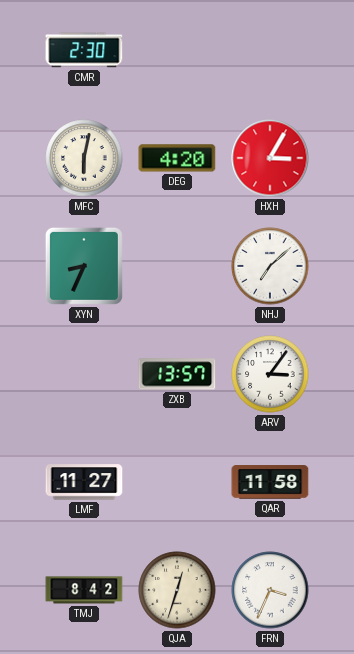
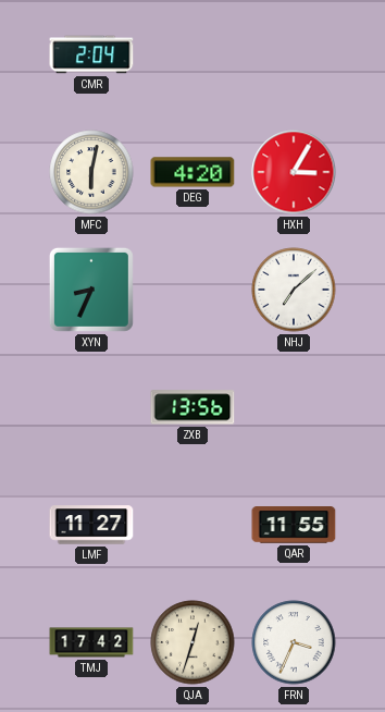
CMR: 2:30 -> 2:04 (91, 54)
ZXB: 13:57 -> 13:56 (192, 407)
ARV: 3:06 -> none (270, 374)
QAR: 11:58 -> 11:55 (294, 525)
TMJ: 8:42 -> 17:42 (91, 642)
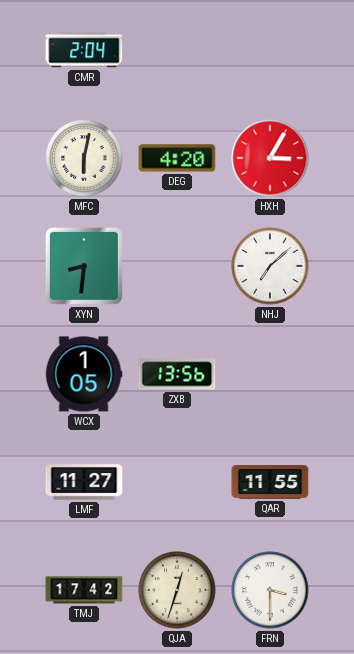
XYN: 8:34 -> 8:31 (84, 266)
WCX: none -> 1:05 (84, 374)
FRN: 3:34 -> 3:30 (270, 590)
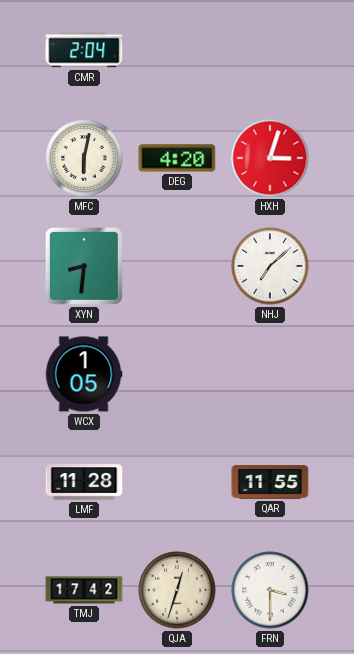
HXH: 3:05 -> 3:03 (270, 158)
ZXB: 13:56 -> none (177, 374)
LMF: 11:27 -> 11:28 (84, 482)
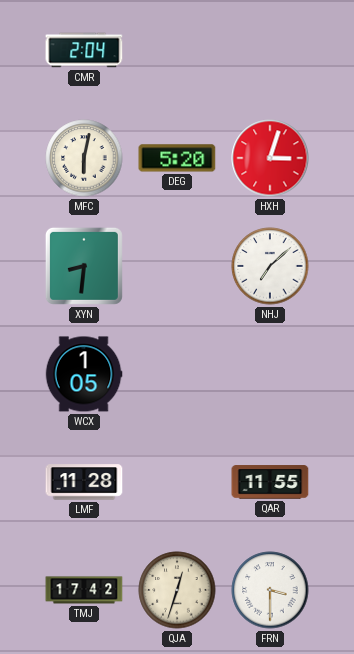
DEG: 4:20 -> 5:20 (177, 158)
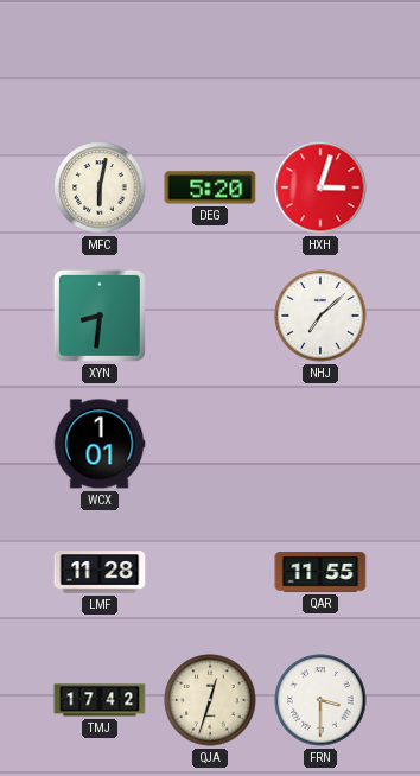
CMR: 2:04 -> none (84, 50)
WCX: 1:05 -> 1:01 (100, 444)
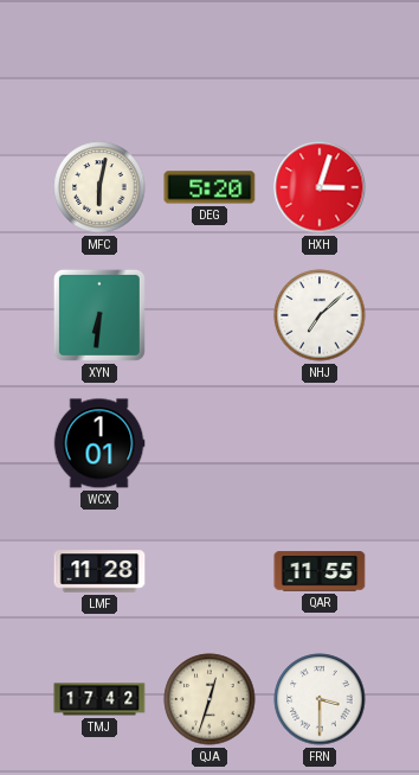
XYN: 8:31 -> 6:31 (99, 315)
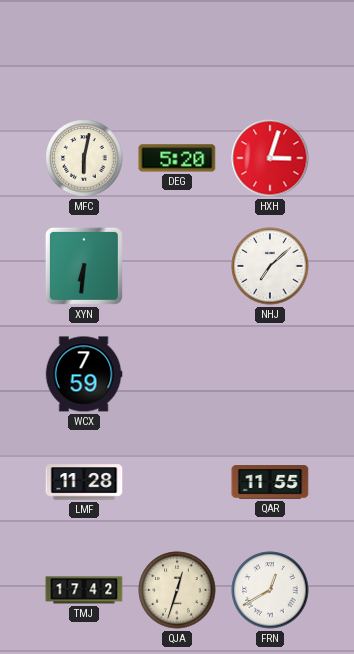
WCX: 1:01 -> 7:59 (84, 374)
FRN: 3:30 -> 12:40 (270, 590)
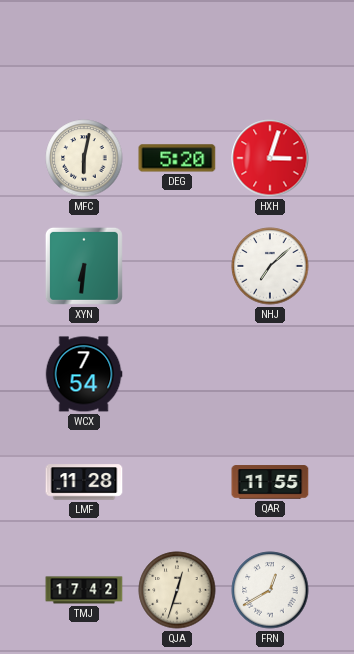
WCX: 7:59 -> 7:54 (84, 374)
